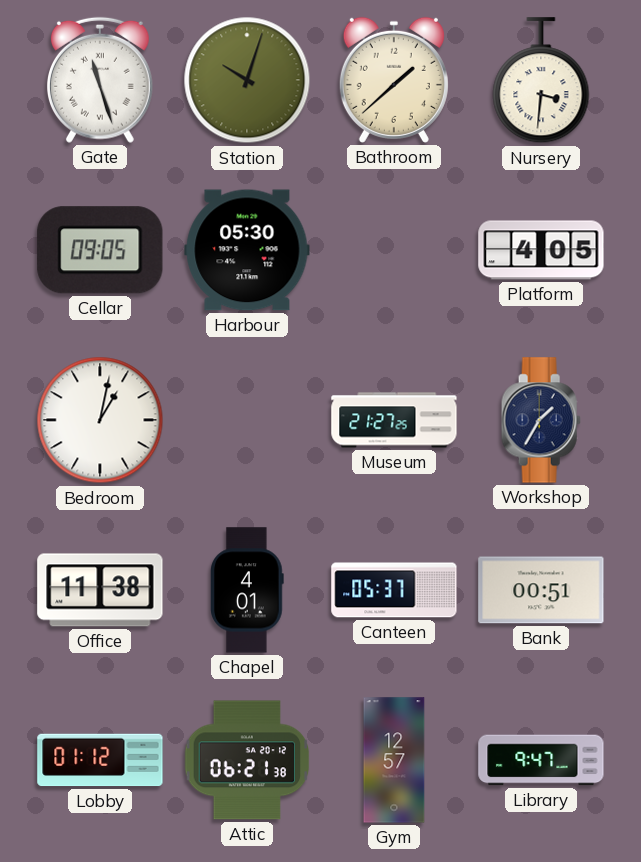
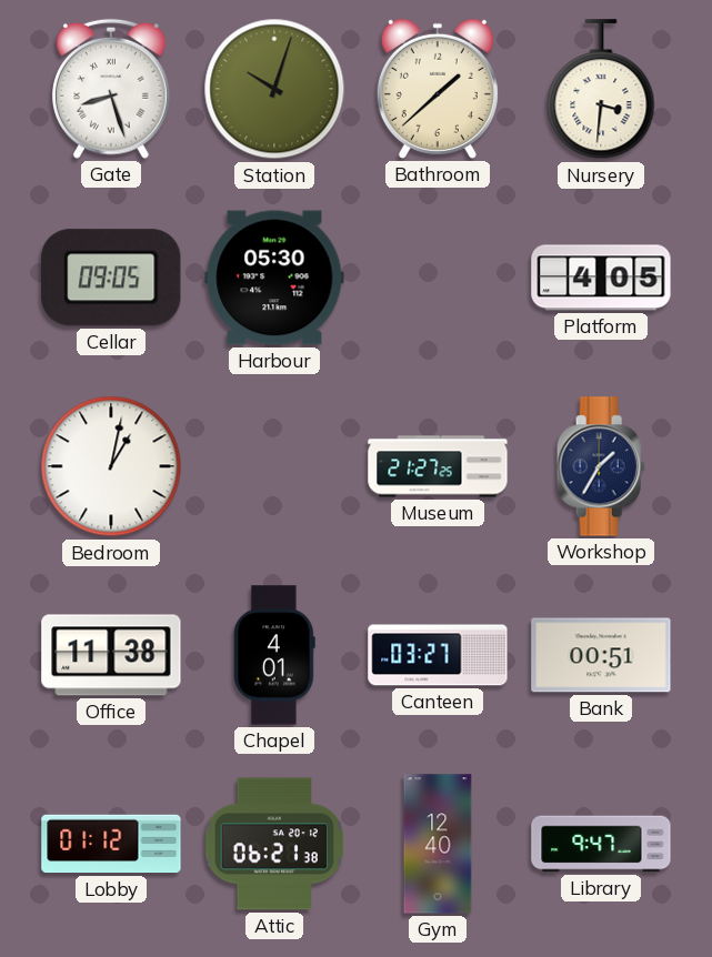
Gate: 11:27 -> 8:27 (111, 89)
Canteen: 05:37 -> 03:27 (438, 655)
Gym: 12:57 -> 12:40 (438, 844)
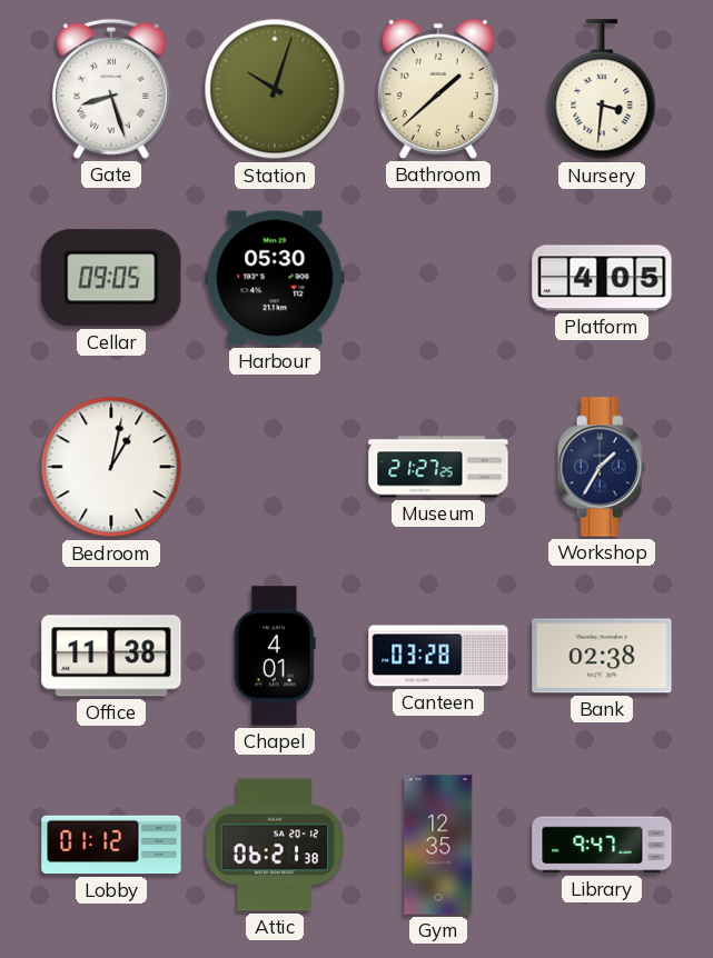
Canteen: 03:27 -> 03:28 (438, 656)
Bank: 00:51 -> 02:38 (602, 656)
Gym: 12:40 -> 12:35 (438, 845)
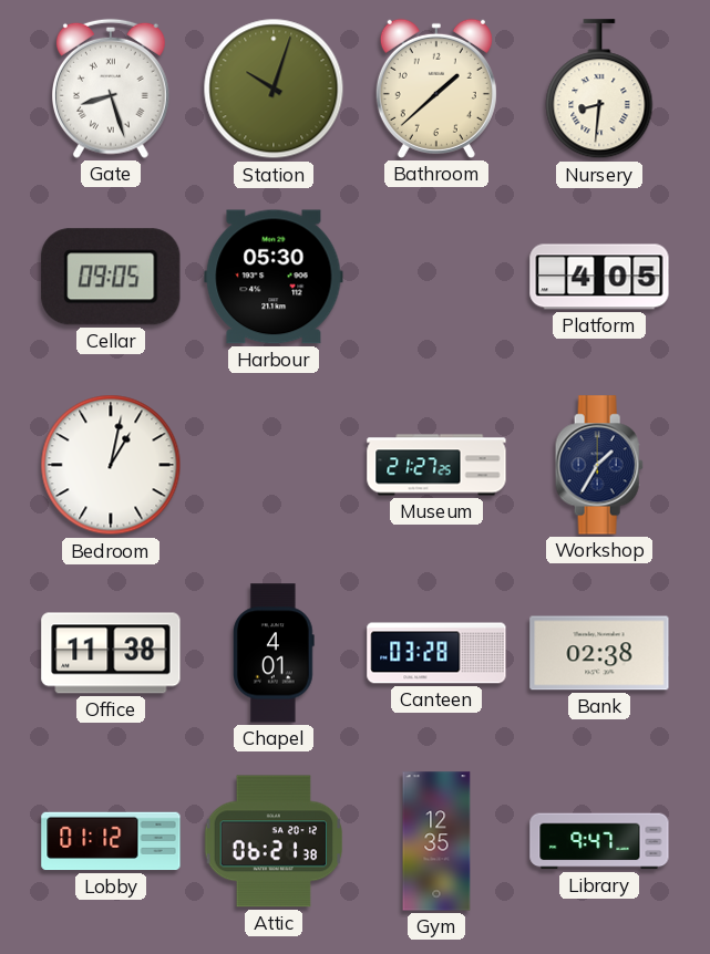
Nursery: 3:31 -> 8:31 (599, 90)
